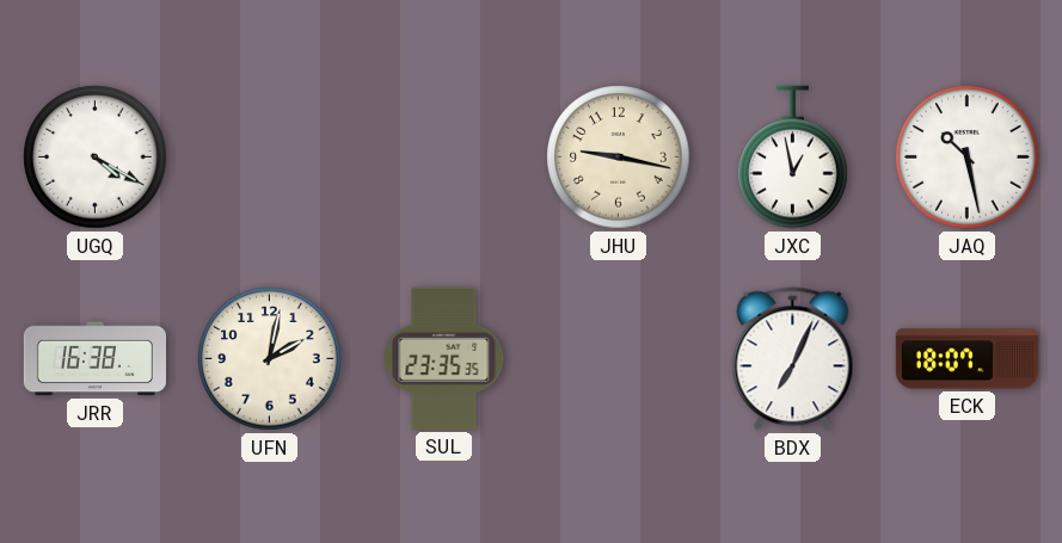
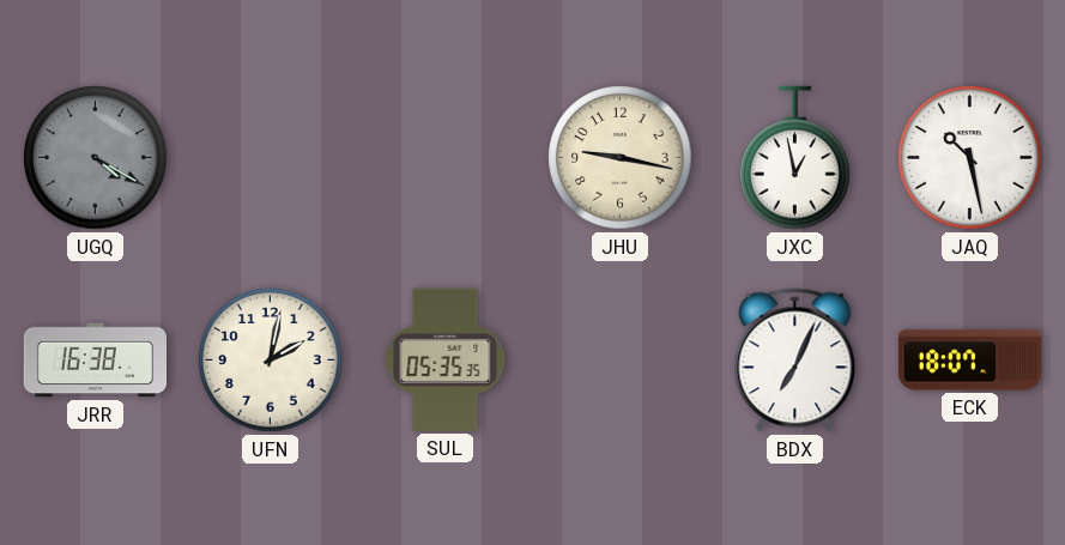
UGQ dial: white -> grey (96, 158)
SUL: 23:35 -> 05:35 (446, 359)
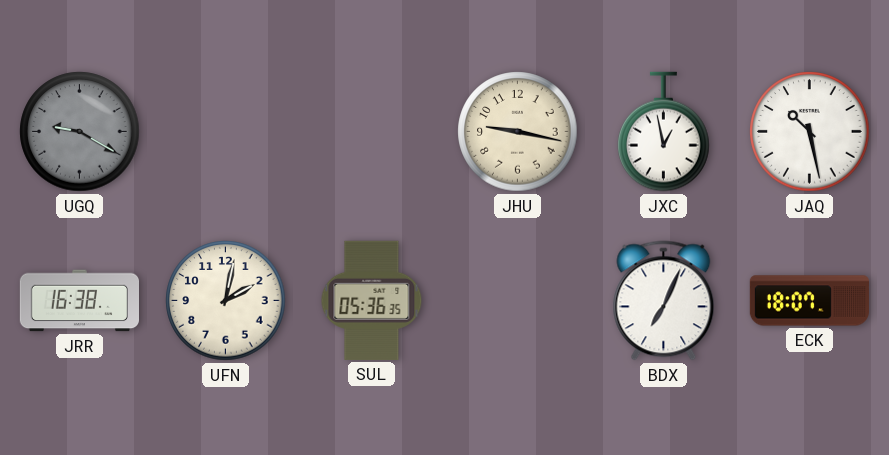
UGQ: 4:20 -> 9:20 (80, 132)
SUL: 05:35 -> 05:36 (372, 300)
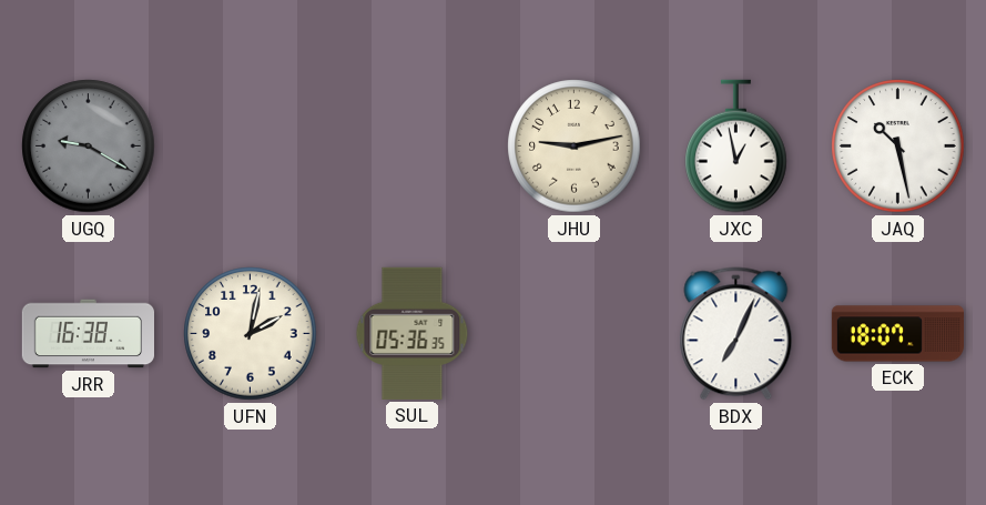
JHU: 9:17 -> 9:13 (575, 147)
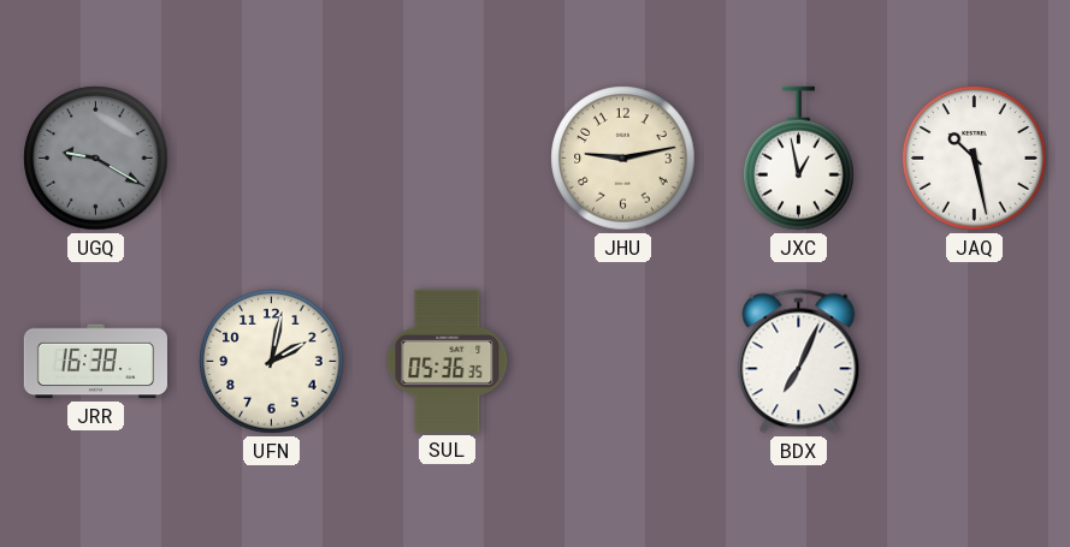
ECK: 18:07 -> none (897, 334)
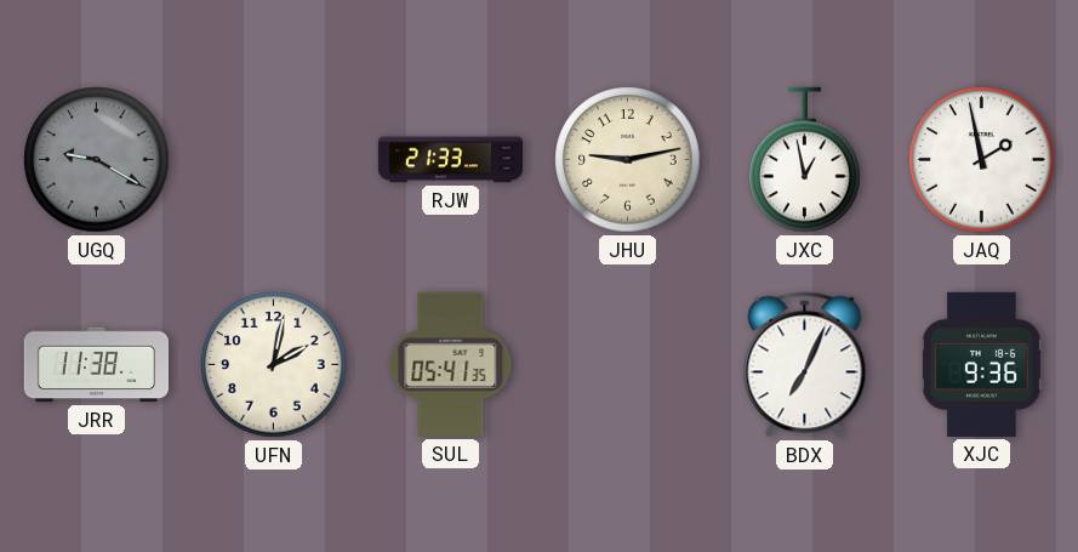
RJW: none -> 21:33 (450, 160)
JAQ: 10:28 -> 1:58 (982, 160)
JRR: 16:38 -> 11:38 (96, 365)
SUL: 05:36 -> 05:41 (451, 364)
XJC: none -> 9:36 (981, 364)
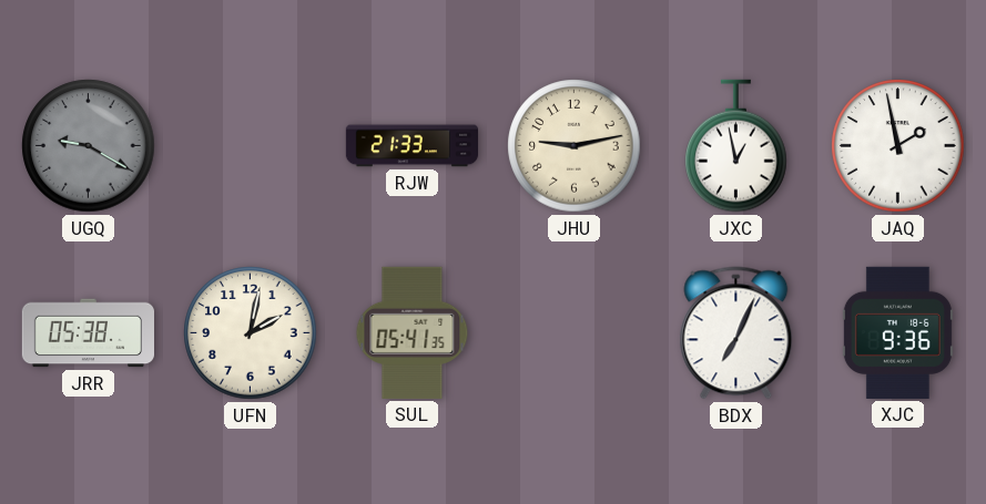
JRR: 11:38 -> 05:38 (88, 333)
